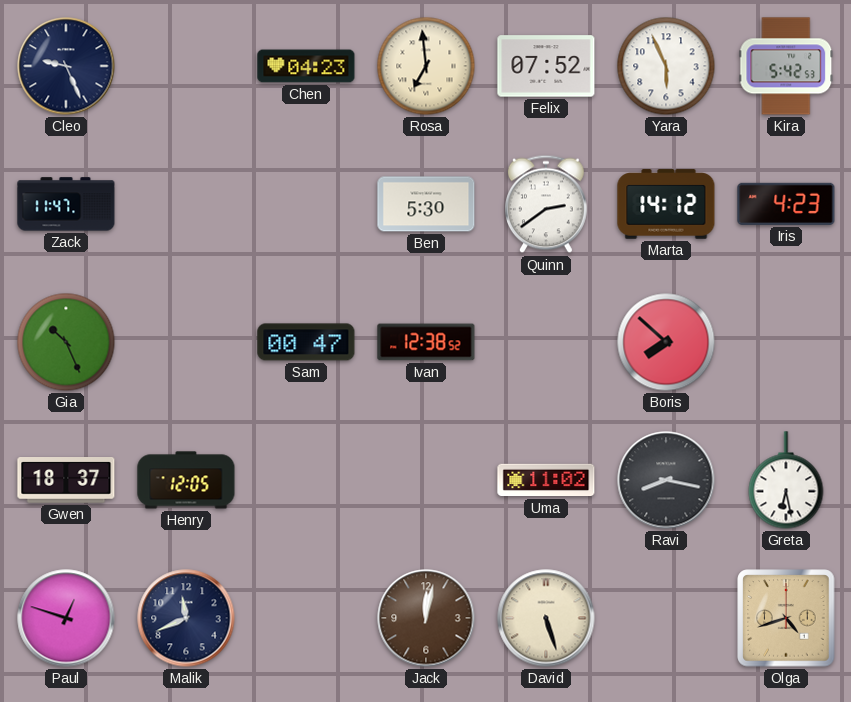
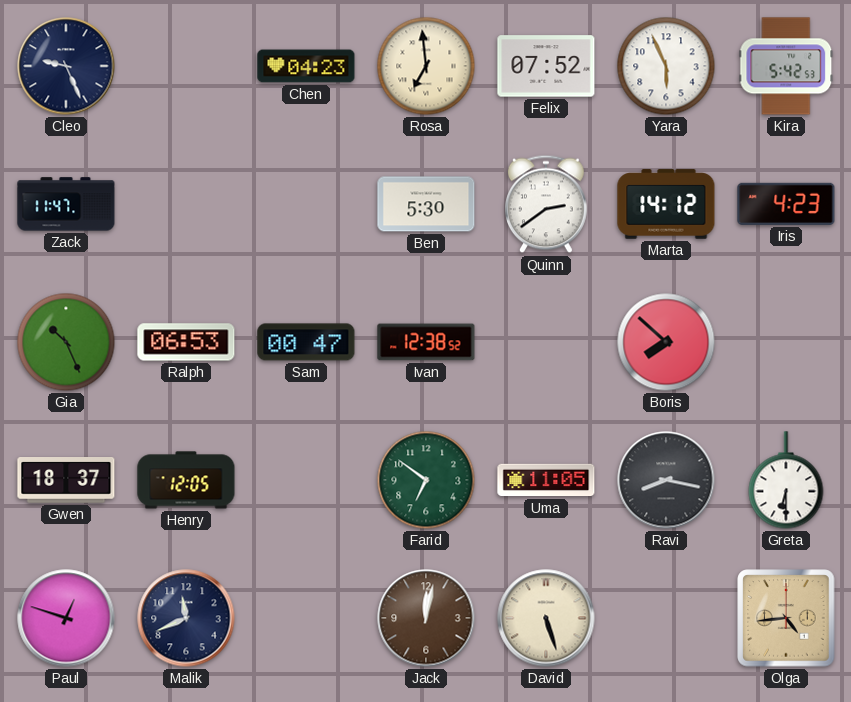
Ralph: none -> 06:53 (186, 342)
Farid: none -> 6:51 (426, 480)
Uma: 11:02 -> 11:05 (546, 480)
Greta: 6:28 -> 6:30 (786, 480)
Olga: 4:42 -> 4:44 (786, 618)
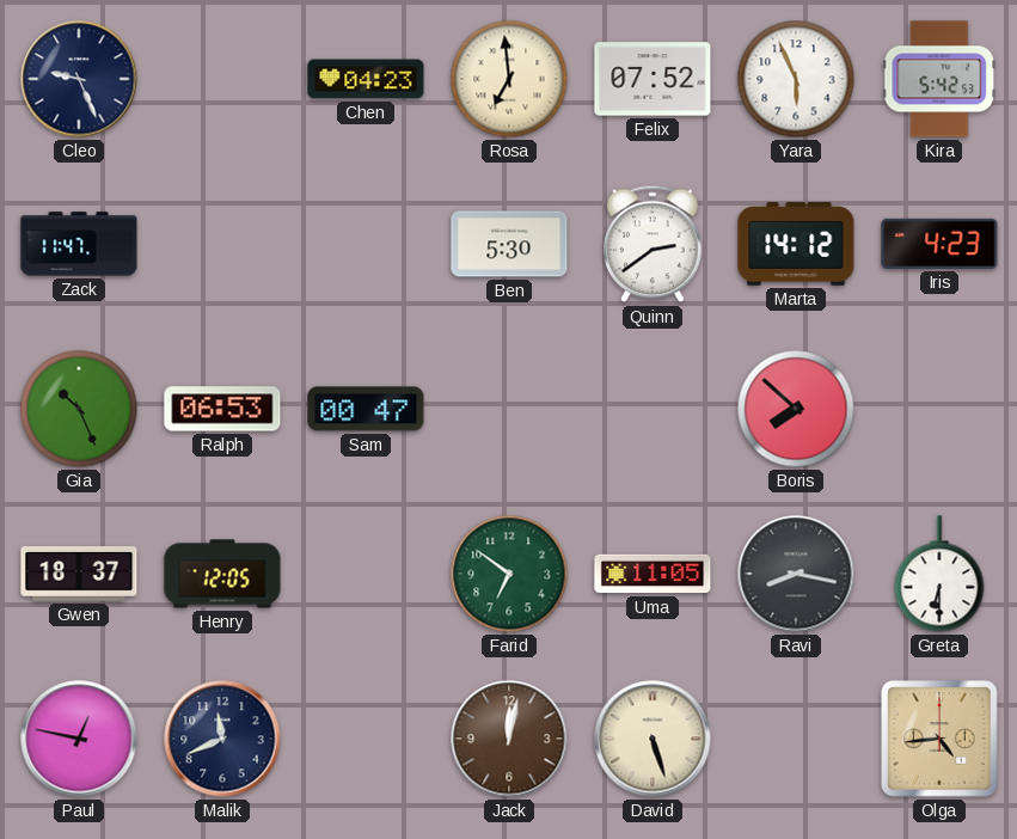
Ivan: 12:38 -> none (426, 342)
Paul: 12:48 -> 12:47 (79, 739)
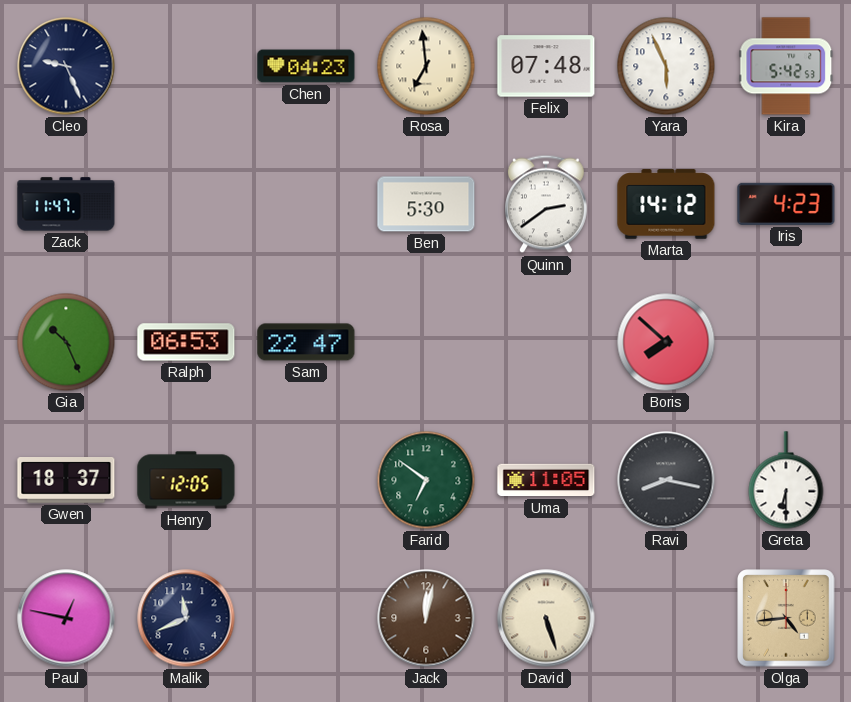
Felix: 07:52 -> 07:48 (546, 66)
Sam: 00:47 -> 22:47 (306, 342)
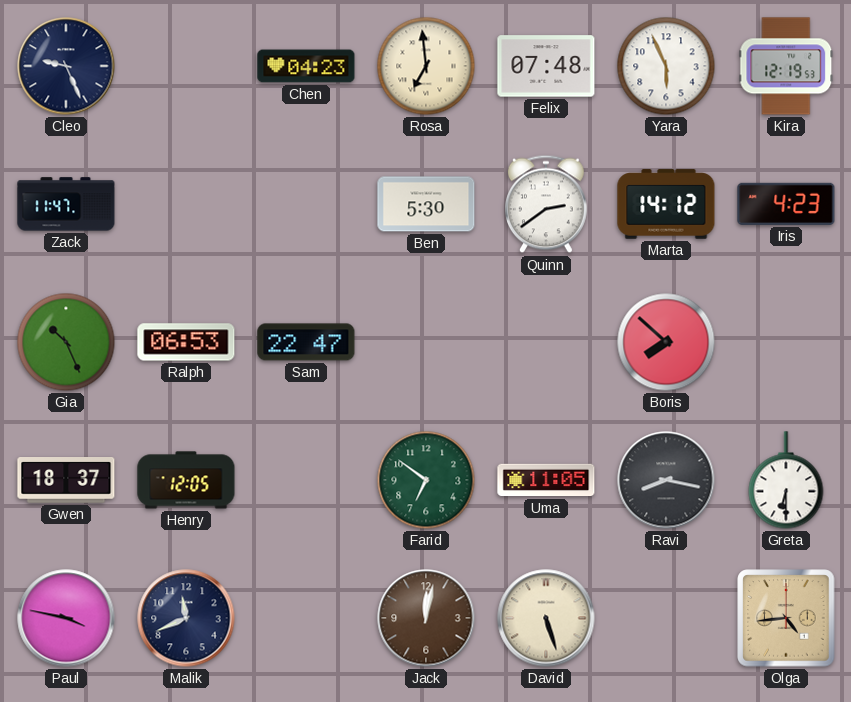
Kira: 5:42 -> 12:19 (786, 66)
Paul: 12:47 -> 3:47 (66, 618)
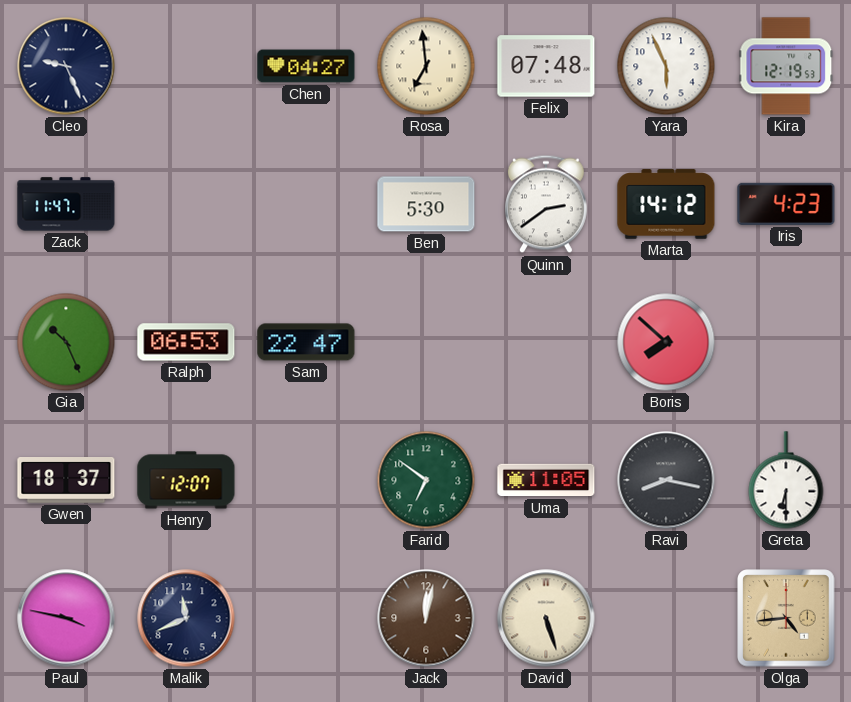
Chen: 04:23 -> 04:27 (306, 66)
Henry: 12:05 -> 12:07 (186, 480)
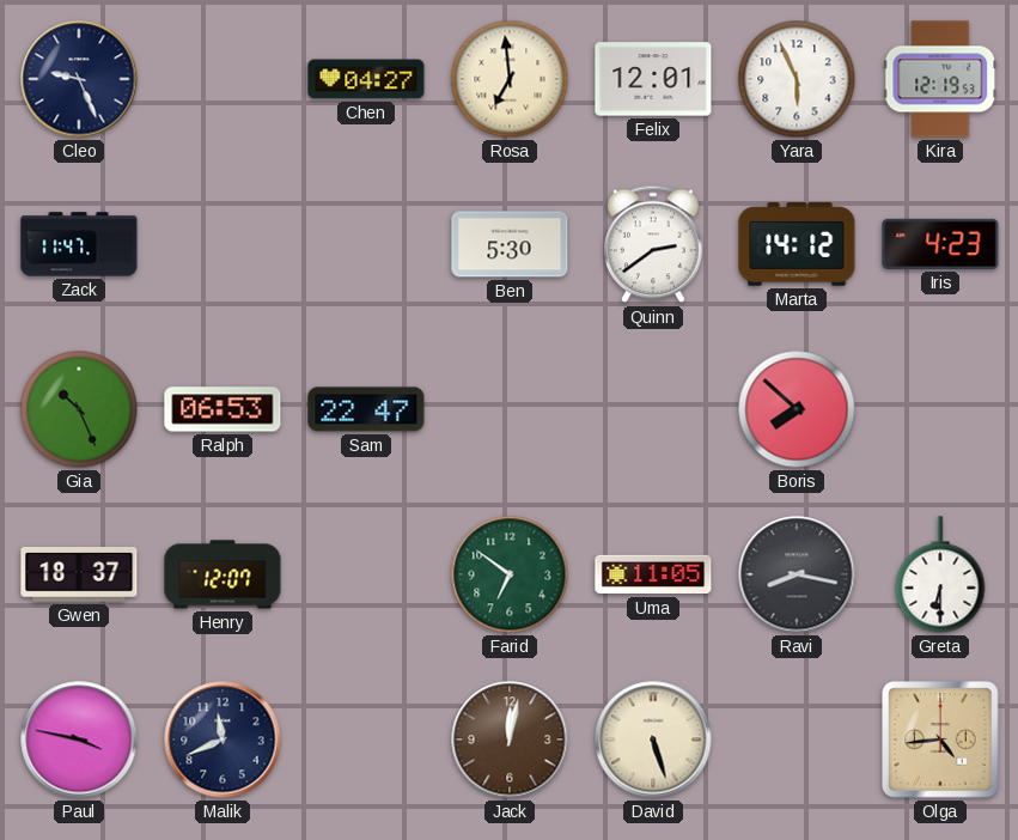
Felix: 07:48 -> 12:01 (653, 79)
